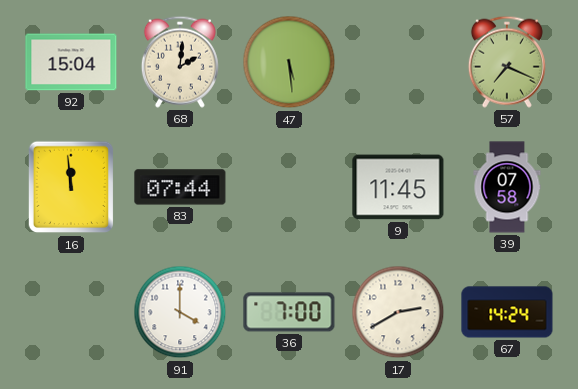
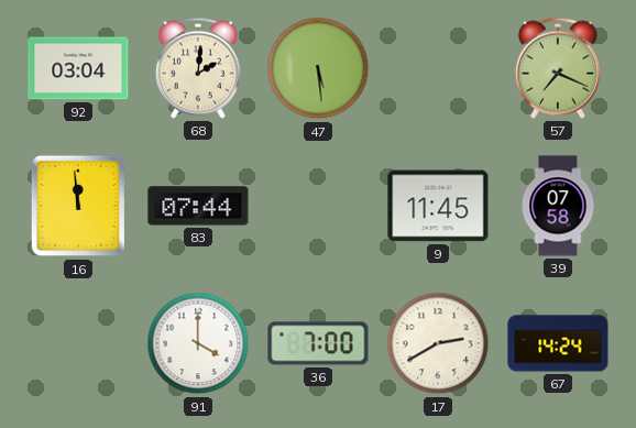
92: 15:04 -> 03:04 (78, 68)
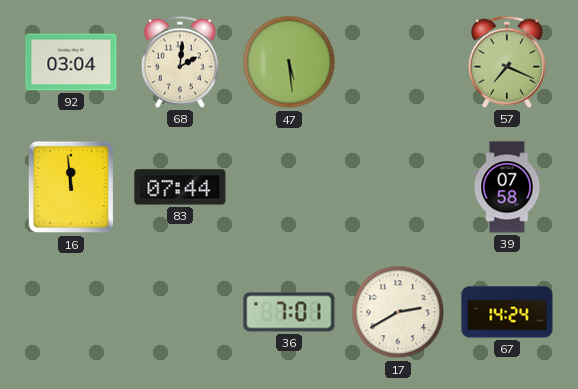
9: 11:45 -> none (438, 206)
91: 4:00 -> none (198, 343)
36: 7:00 -> 7:01 (289, 312)
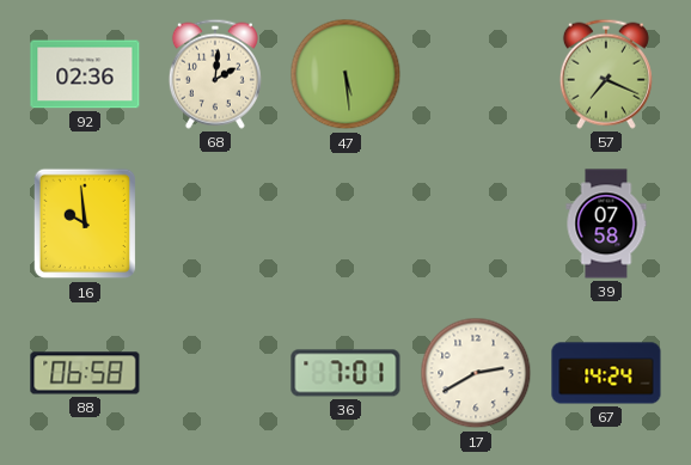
92: 03:04 -> 02:36 (85, 74)
16: 11:59 -> 9:59 (84, 224)
83: 07:44 -> none (180, 187)
88: none -> 06:58 (85, 373)
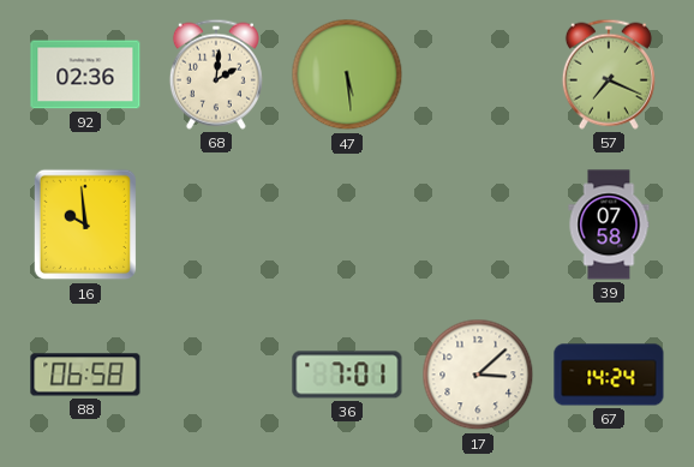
17: 2:40 -> 3:08 (478, 375)
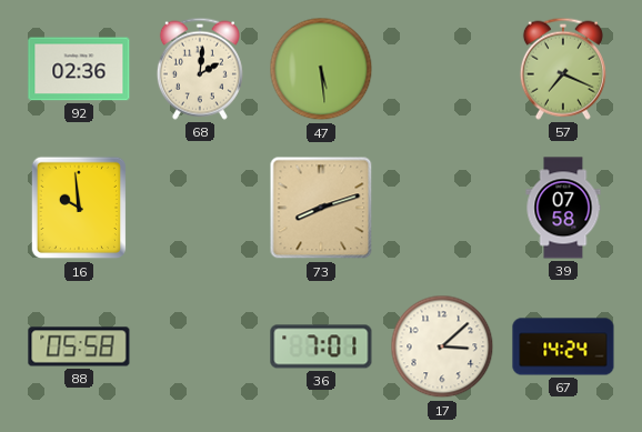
73: none -> 8:12 (321, 208)
88: 06:58 -> 05:58 (79, 346)
